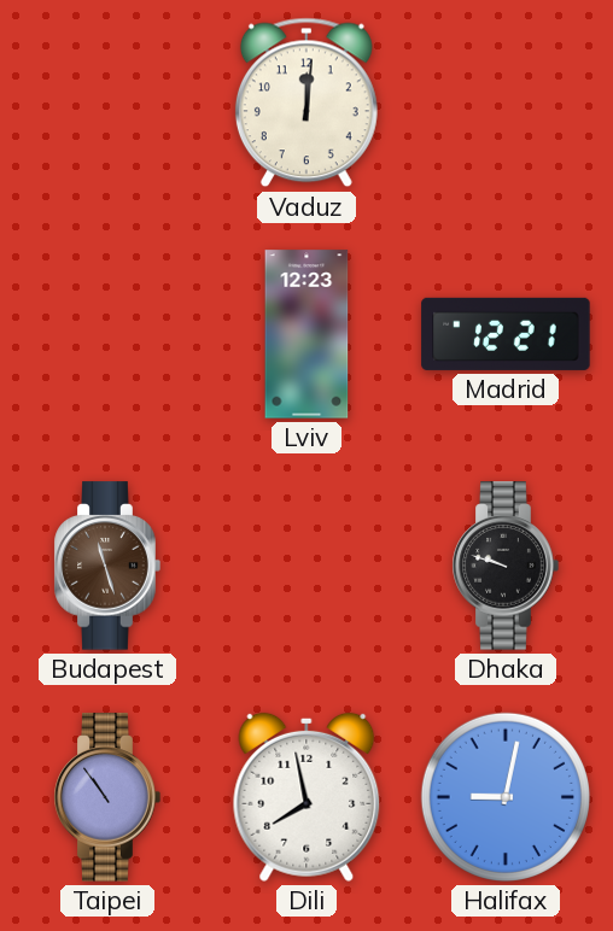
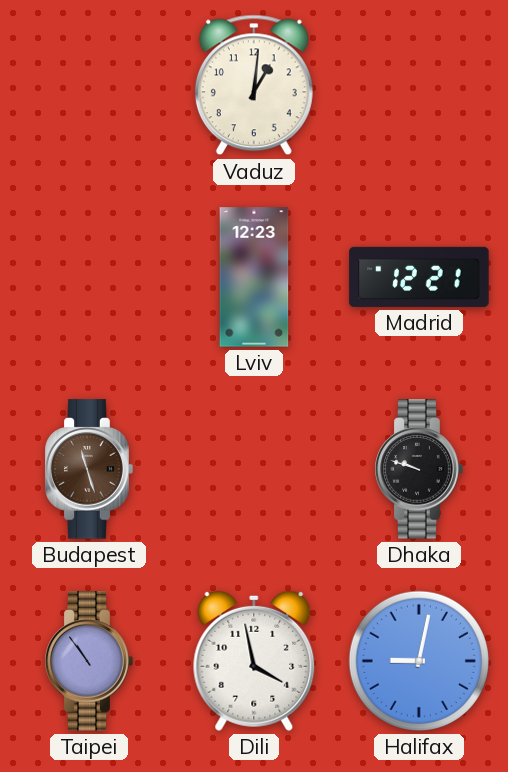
Vaduz: 12:01 -> 1:01 (254, 85)
Dili: 7:58 -> 3:58 (254, 661)
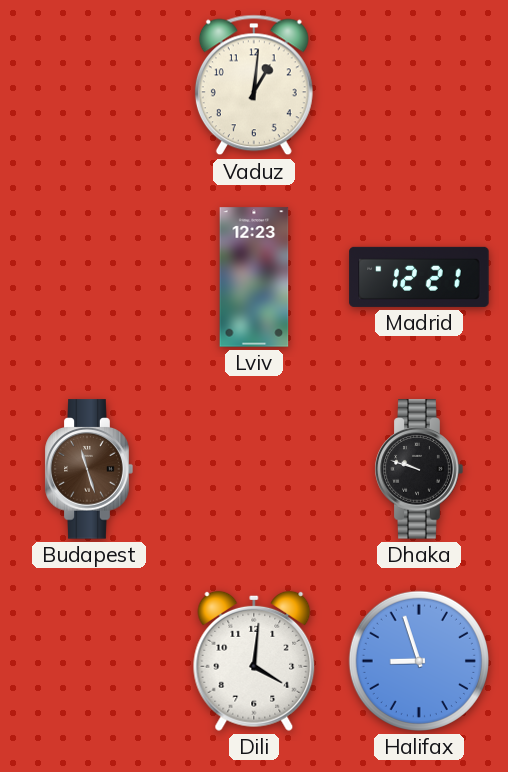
Taipei: 10:54 -> none (89, 661)
Dili: 3:58 -> 4:01 (254, 661)
Halifax: 9:02 -> 8:57 (419, 661)
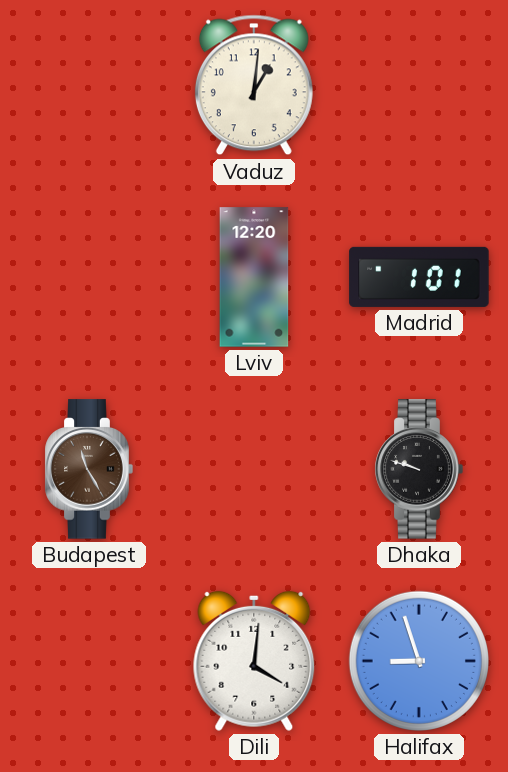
Lviv: 12:23 -> 12:20 (254, 277)
Madrid: 12:21 -> 1:01 (419, 277)
Budapest: 11:27 -> 11:25 (89, 469)
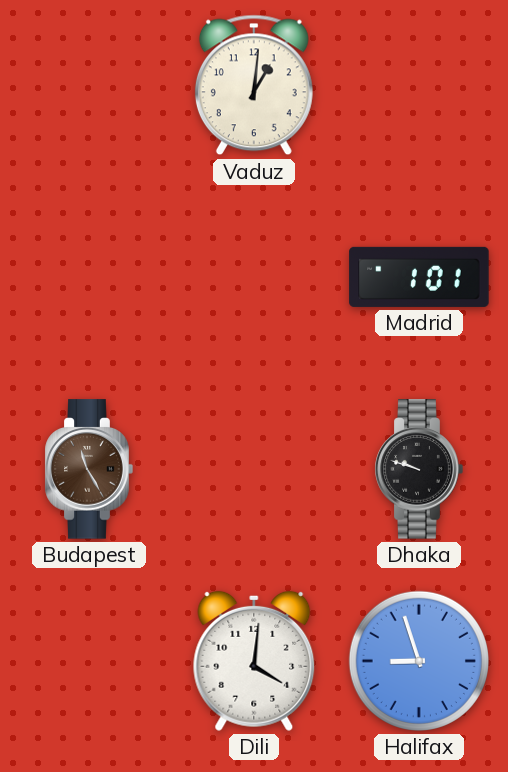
Lviv: 12:20 -> none (254, 277)
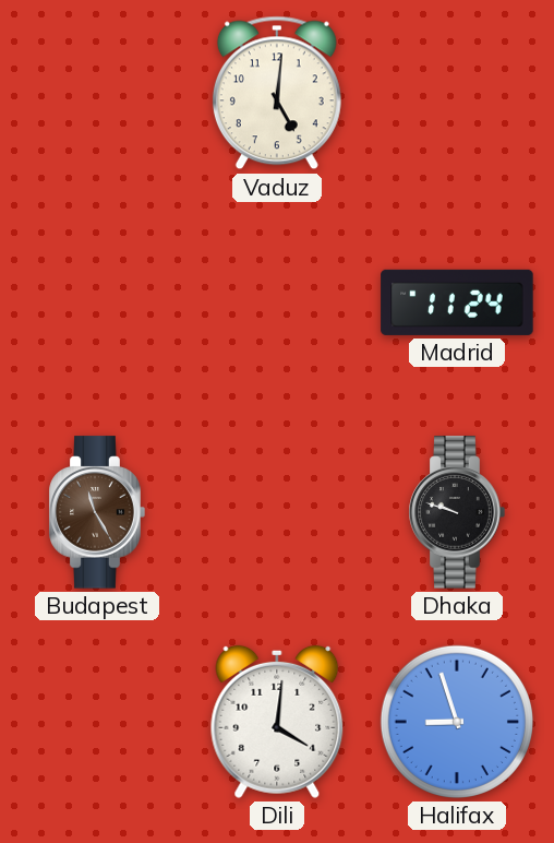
Vaduz: 1:01 -> 5:01 (277, 93)
Madrid: 1:01 -> 11:24 (457, 302)
